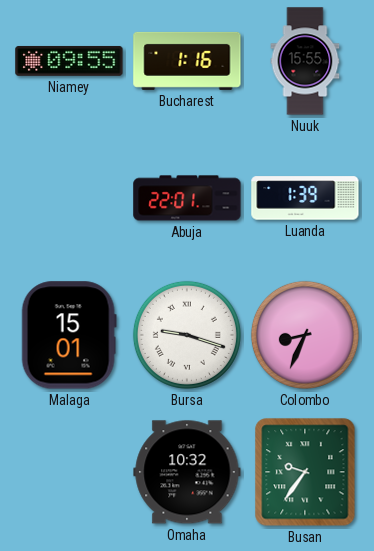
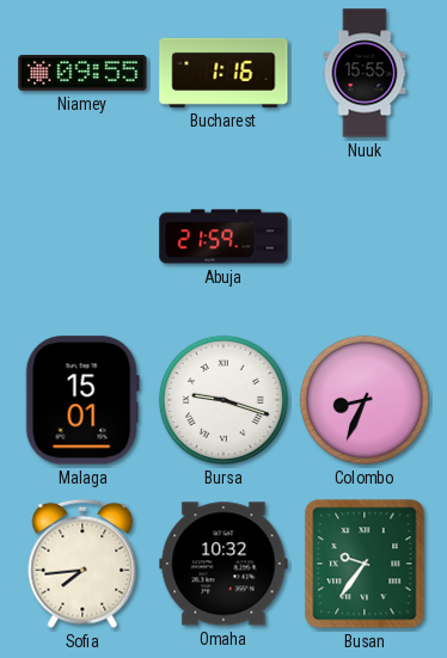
Abuja: 22:01 -> 21:59 (223, 236)
Luanda: 1:39 -> none (305, 198)
Sofia: none -> 7:44 (82, 564)
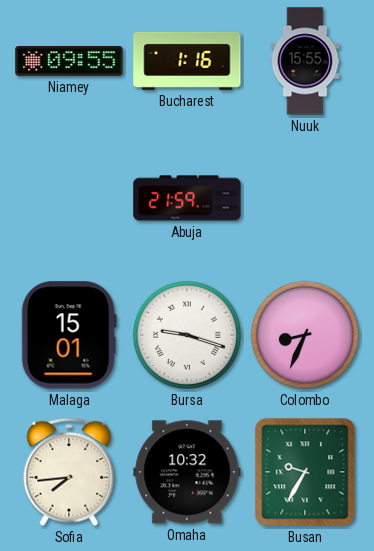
Busan: 9:36 -> 9:35 (305, 472)
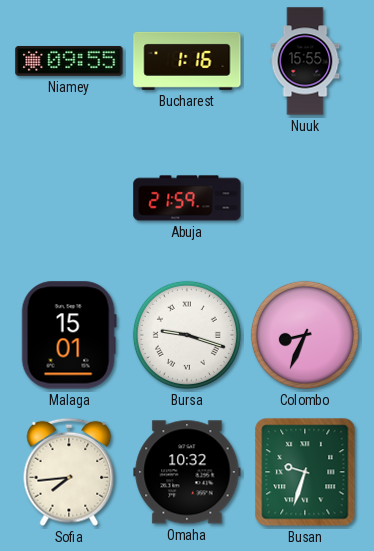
Busan: 9:35 -> 9:33 (305, 472)
